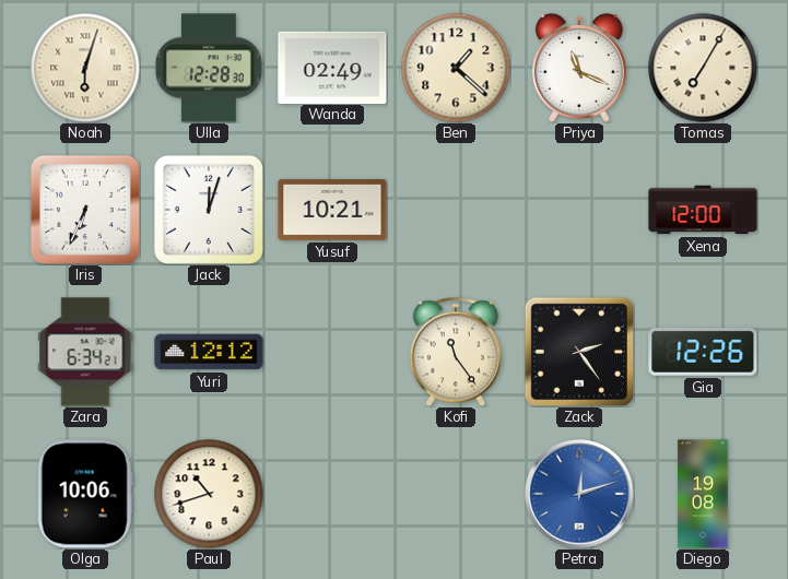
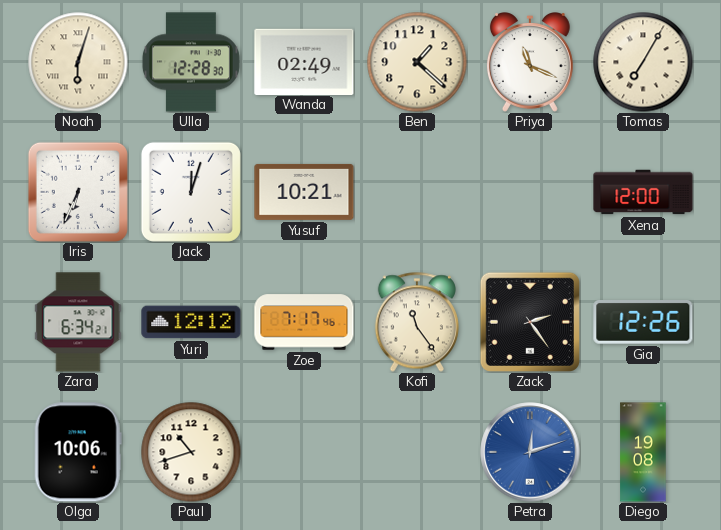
Zoe: none -> 7:17 (304, 322)
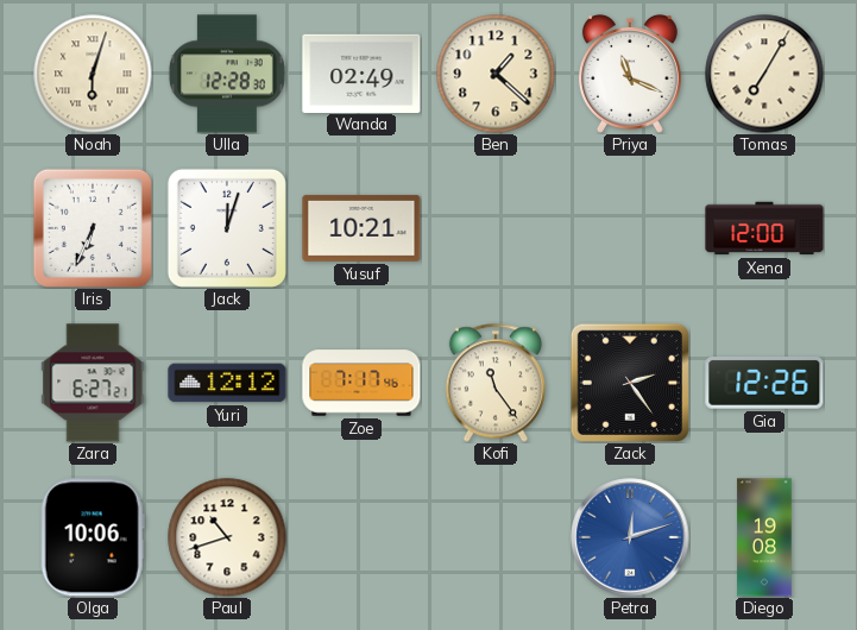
Zara: 6:34 -> 6:27 (93, 383)
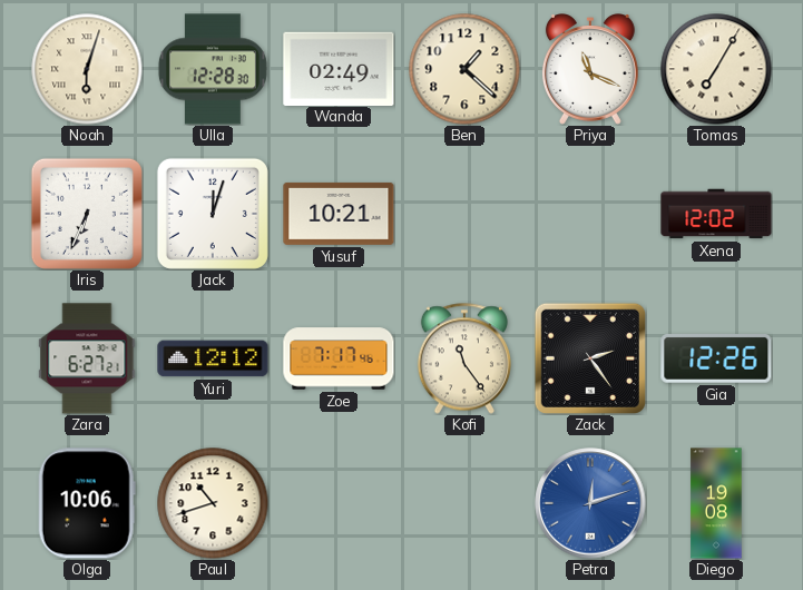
Xena: 12:00 -> 12:02 (716, 214)
